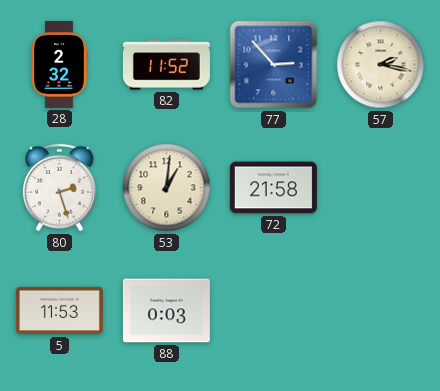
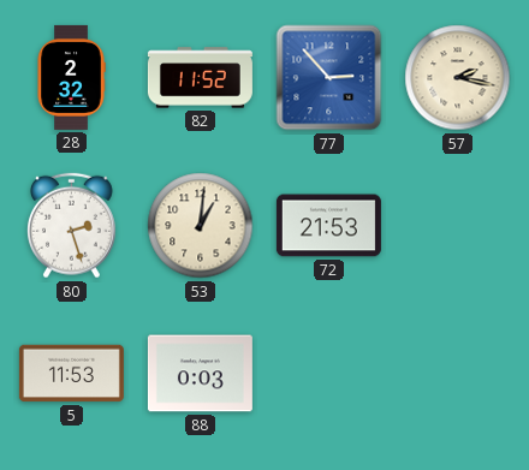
72: 21:58 -> 21:53 (328, 226)
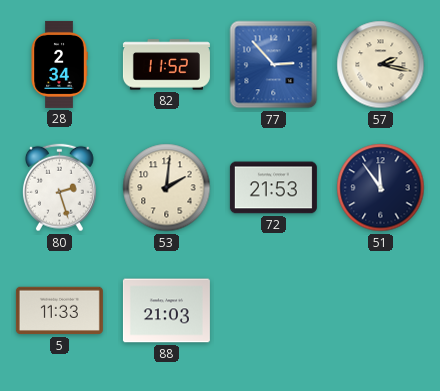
28: 2:32 -> 2:34 (59, 64)
53: 1:01 -> 2:01 (167, 188)
51: none -> 11:54 (381, 188)
5: 11:53 -> 11:33 (59, 311)
88: 0:03 -> 21:03 (166, 311)
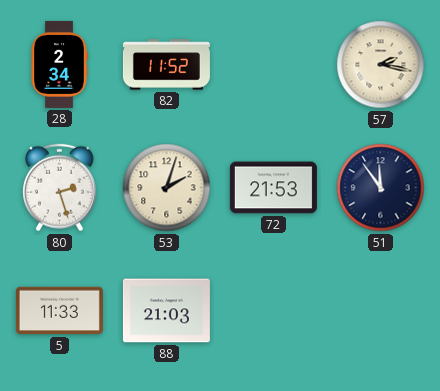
77: 2:53 -> none (274, 65)
53: 2:01 -> 2:03 (167, 188)
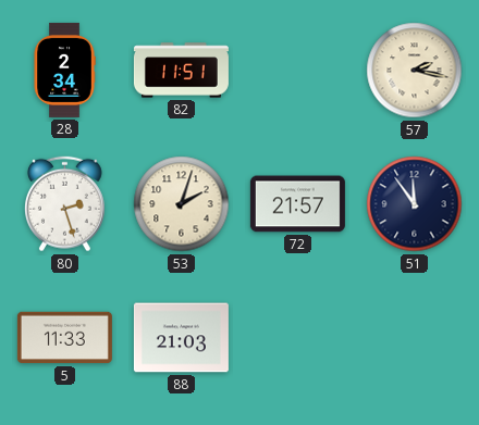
82: 11:52 -> 11:51 (181, 71)
72: 21:53 -> 21:57 (297, 204)
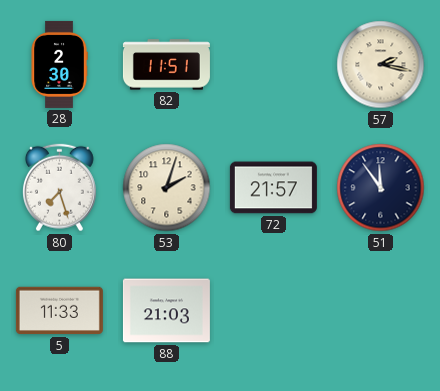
28: 2:34 -> 2:30 (59, 64)
80: 2:27 -> 7:27 (59, 188)
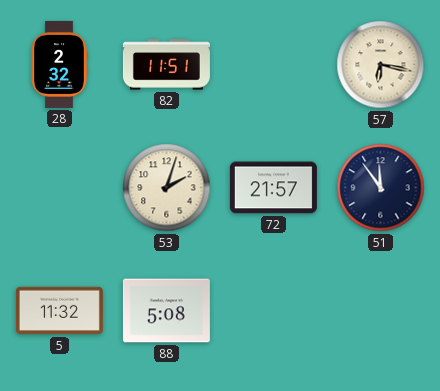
28: 2:30 -> 2:32 (59, 64)
57: 2:17 -> 6:17 (381, 65)
80: 7:27 -> none (59, 188)
5: 11:33 -> 11:32 (59, 311)
88: 21:03 -> 5:08 (166, 311)
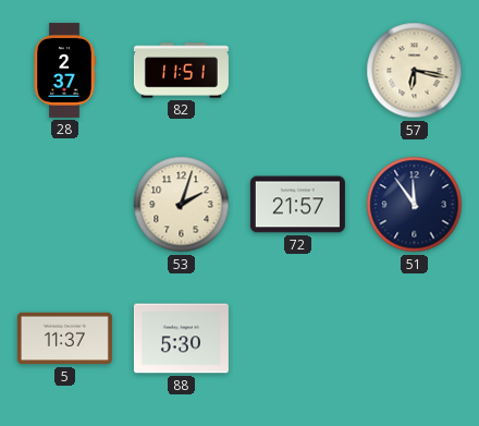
28: 2:32 -> 2:37 (64, 70)
5: 11:32 -> 11:37 (64, 339)
88: 5:08 -> 5:30 (181, 339)
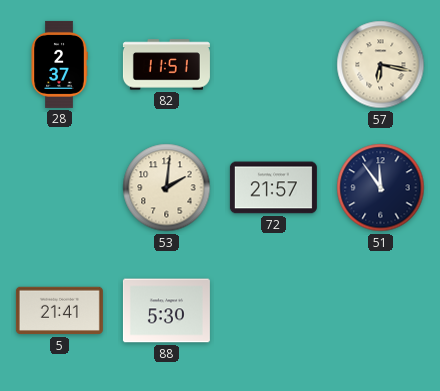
53: 2:03 -> 2:01 (167, 188)
5: 11:37 -> 21:41 (59, 311)
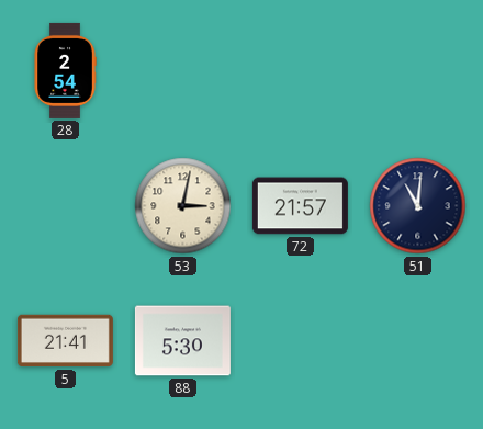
28: 2:37 -> 2:54 (65, 70)
82: 11:51 -> none (166, 65)
57: 6:17 -> none (381, 65)
53: 2:01 -> 3:02 (183, 206)
51: 11:54 -> 11:01 (418, 206)
